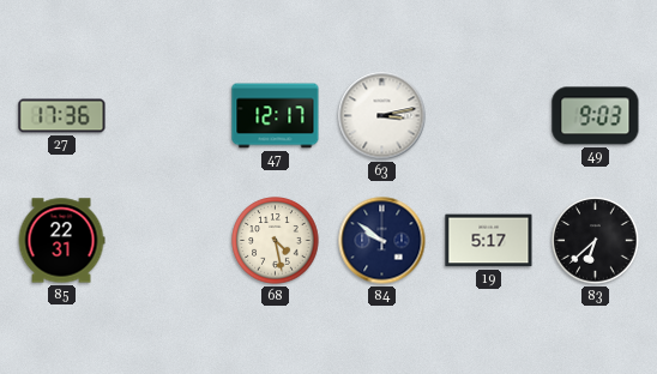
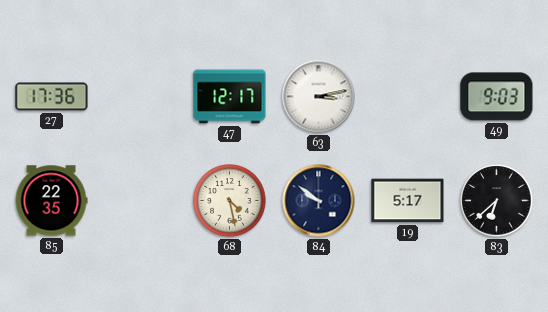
85: 22:31 -> 22:35 (51, 201)
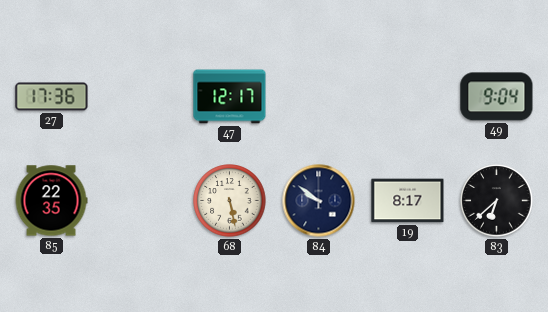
63: 3:13 -> none (319, 97)
49: 9:03 -> 9:04 (497, 97)
68: 4:28 -> 5:28 (230, 201)
19: 5:17 -> 8:17 (408, 201)
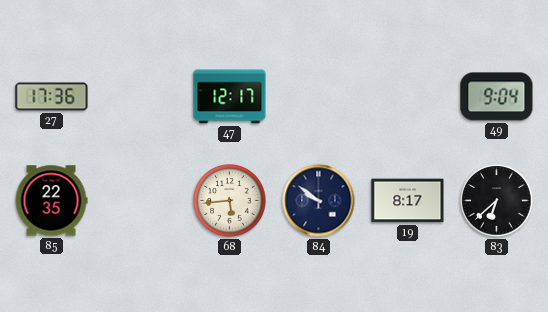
68: 5:28 -> 5:44 (230, 201)
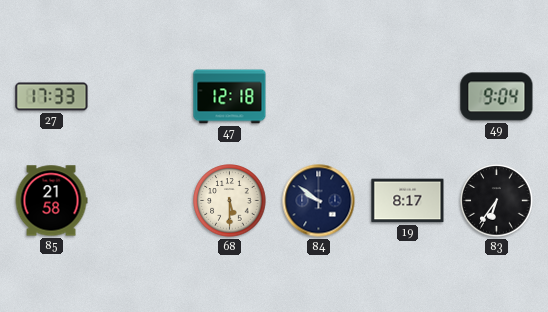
27: 17:36 -> 17:33 (52, 97)
47: 12:17 -> 12:18 (230, 97)
85: 22:35 -> 21:58 (51, 201)
68: 5:44 -> 5:30 (230, 201)
83: 6:38 -> 6:36 (497, 201)
